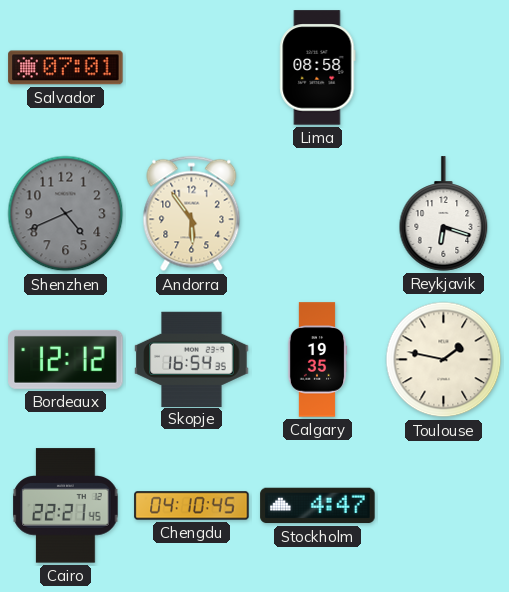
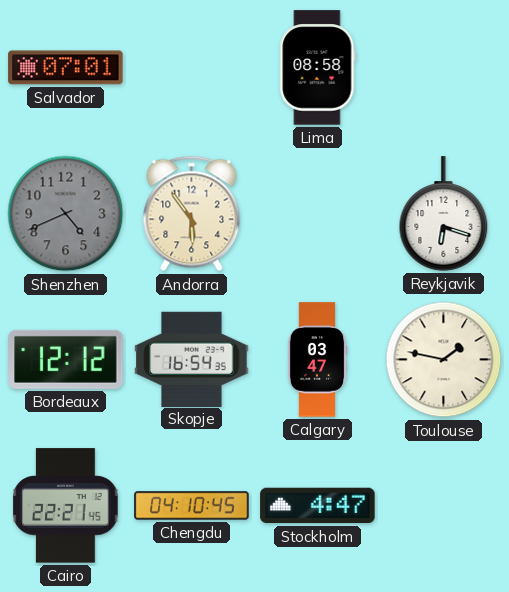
Calgary: 19:35 -> 03:47 (317, 360)
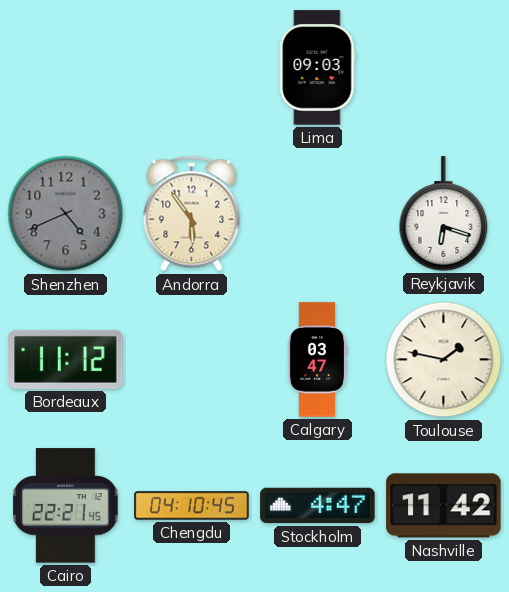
Salvador: 07:01 -> none (66, 68)
Lima: 08:58 -> 09:03 (318, 68)
Bordeaux: 12:12 -> 11:12 (66, 359)
Skopje: 16:54 -> none (192, 359)
Nashville: none -> 11:42 (444, 506)
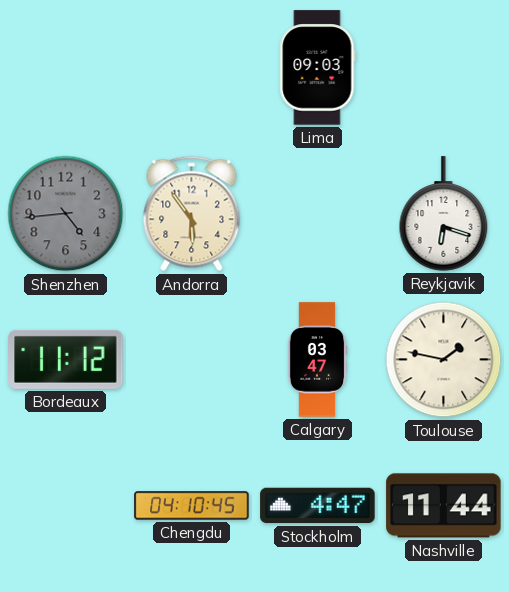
Shenzhen: 4:41 -> 4:44 (66, 214)
Cairo: 22:21 -> none (66, 506)
Nashville: 11:42 -> 11:44 (444, 506)
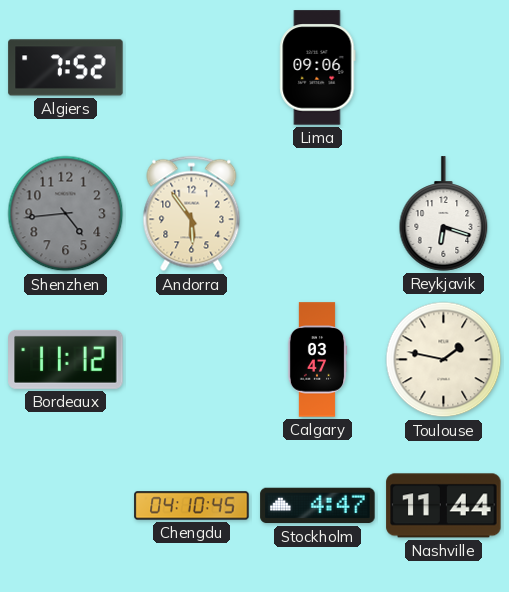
Algiers: none -> 7:52 (66, 68)
Lima: 09:03 -> 09:06 (318, 68)
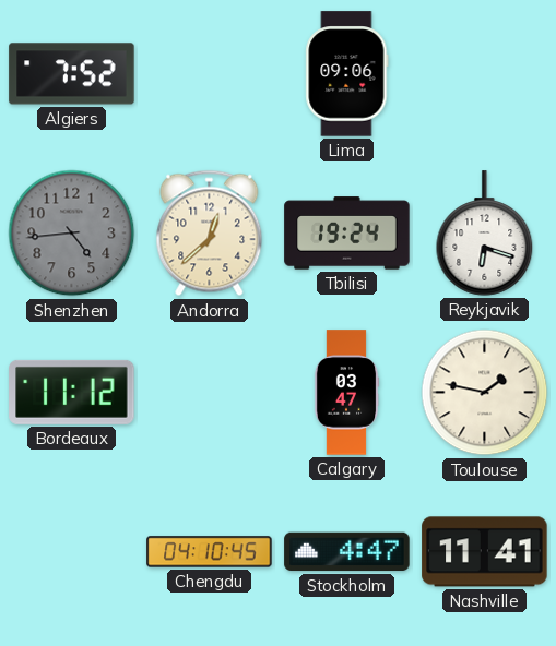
Andorra: 5:54 -> 12:38 (210, 234)
Tbilisi: none -> 19:24 (347, 234)
Nashville: 11:44 -> 11:41 (485, 552)
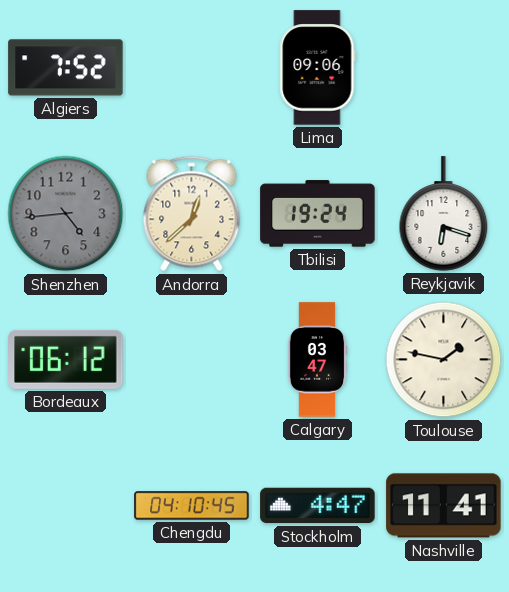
Bordeaux: 11:12 -> 06:12 (66, 359)
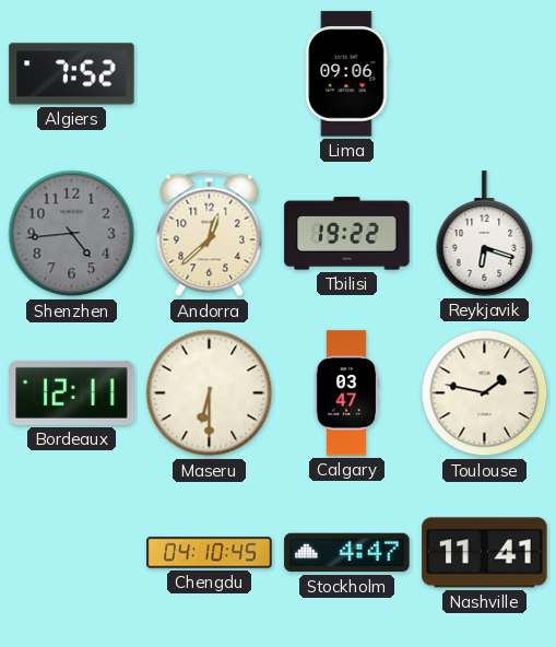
Tbilisi: 19:24 -> 19:22 (347, 234)
Bordeaux: 06:12 -> 12:11 (72, 392)
Maseru: none -> 6:30 (210, 393)
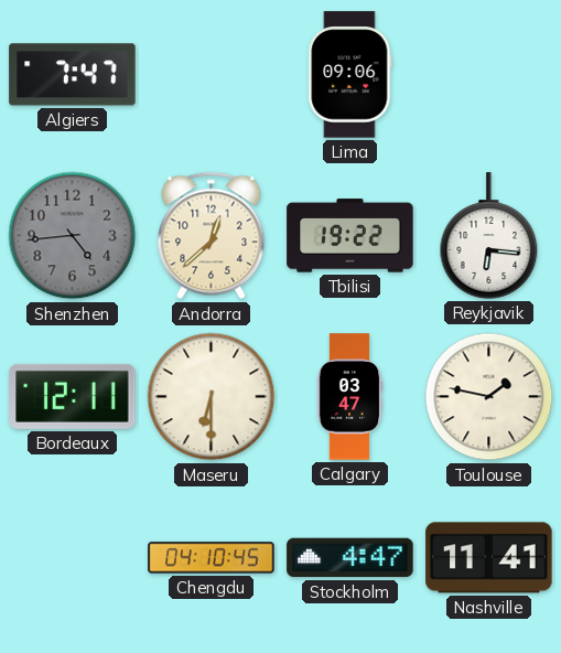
Algiers: 7:52 -> 7:47 (73, 75)
Reykjavik: 6:18 -> 6:16 (489, 236)
